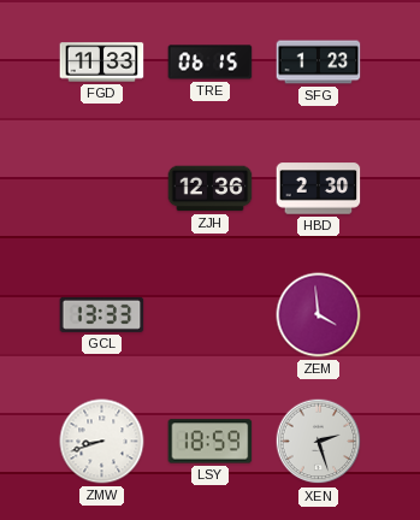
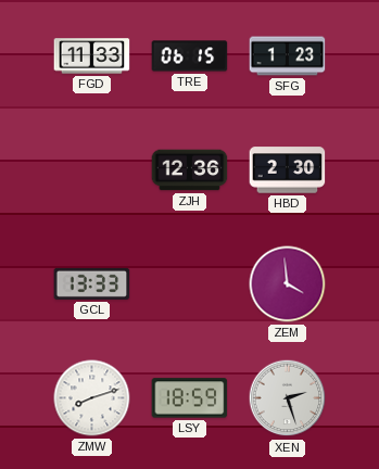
ZMW: 8:42 -> 8:12 (92, 398)
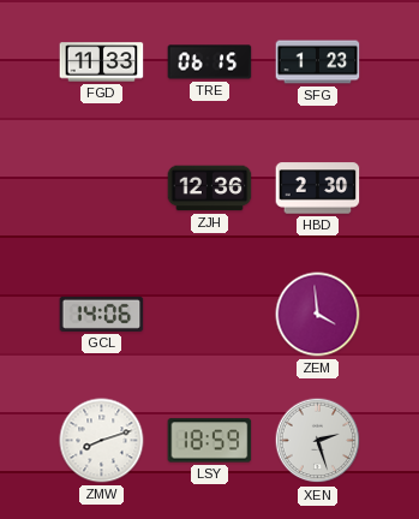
GCL: 13:33 -> 14:06 (102, 314)
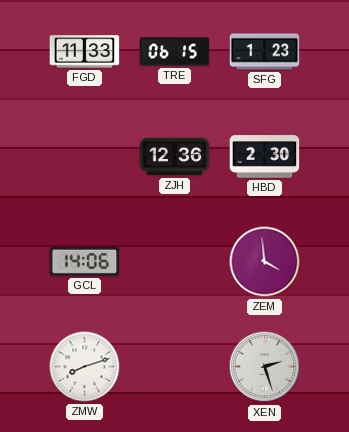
LSY: 18:59 -> none (210, 441)
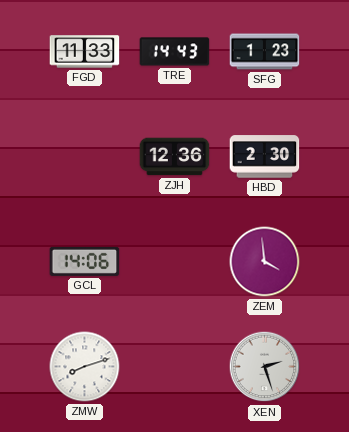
TRE: 06:15 -> 14:43 (175, 52)
